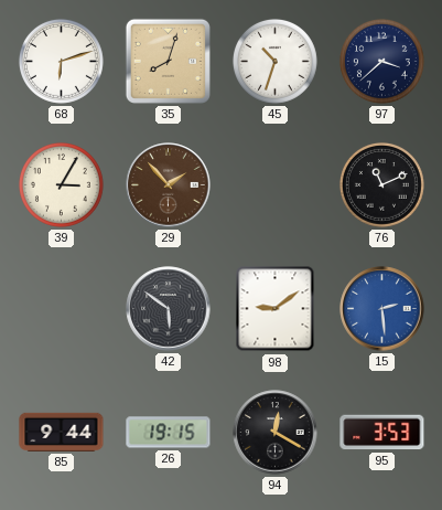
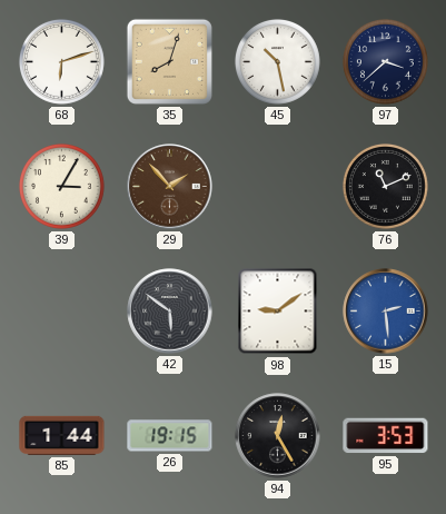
45: 10:33 -> 10:28 (277, 61)
85: 9:44 -> 1:44 (62, 435)
94: 12:20 -> 12:25 (278, 436)
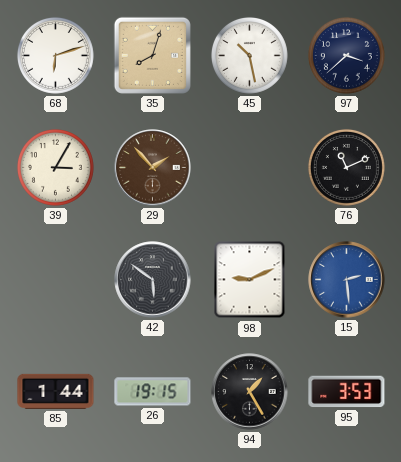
98: 9:09 -> 9:11 (250, 280)
94: 12:25 -> 1:25 (250, 392)
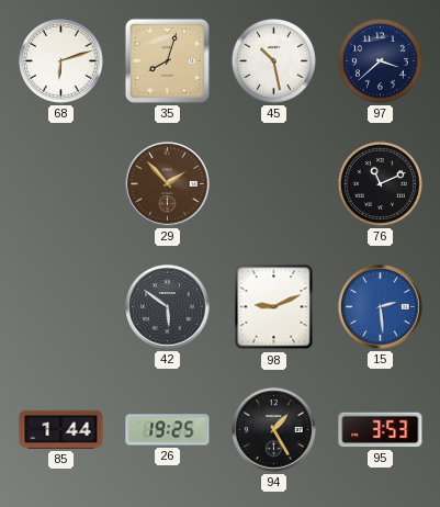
39: 3:05 -> none (55, 167)
26: 19:15 -> 19:25 (168, 430)
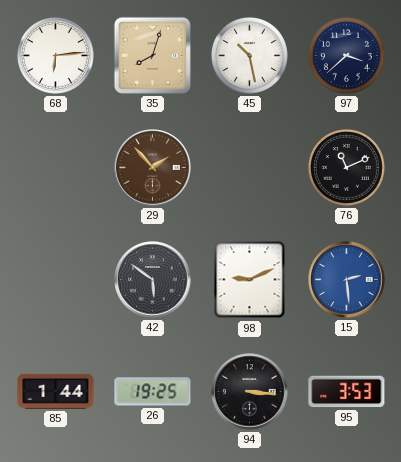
68: 6:12 -> 6:14 (55, 55)
94: 1:25 -> 3:16 (250, 392)
